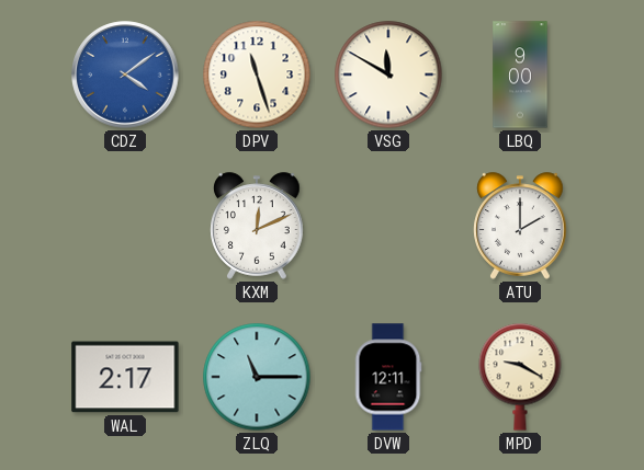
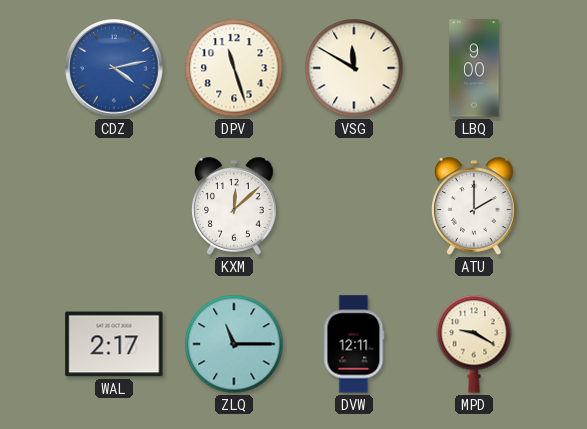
CDZ: 4:09 -> 4:13 (114, 68)
KXM: 12:11 -> 12:08 (234, 206)
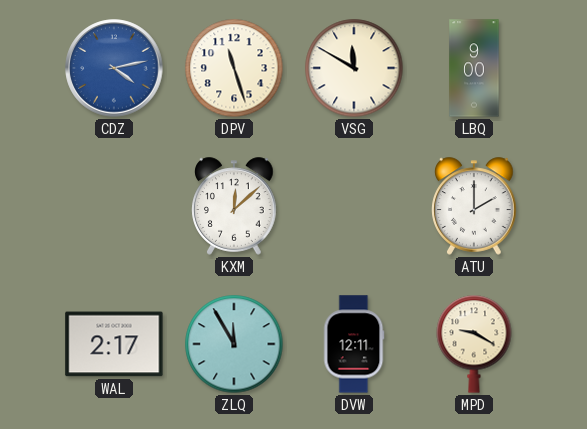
ZLQ: 11:15 -> 11:55 (234, 344)
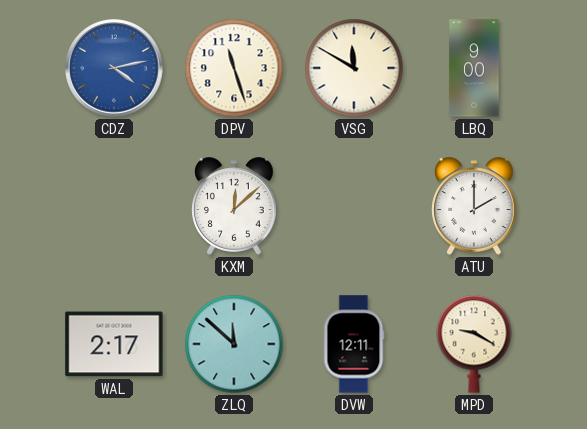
ZLQ: 11:55 -> 11:52 (234, 344)
